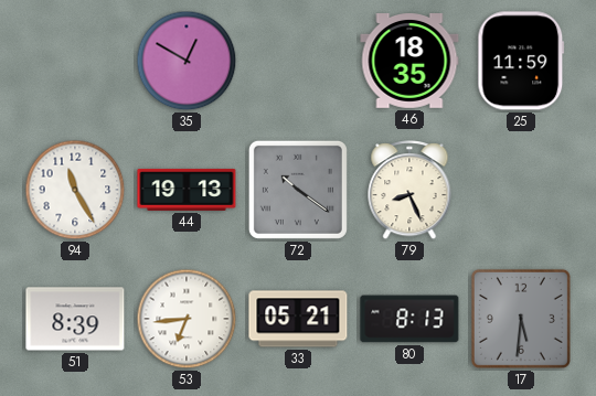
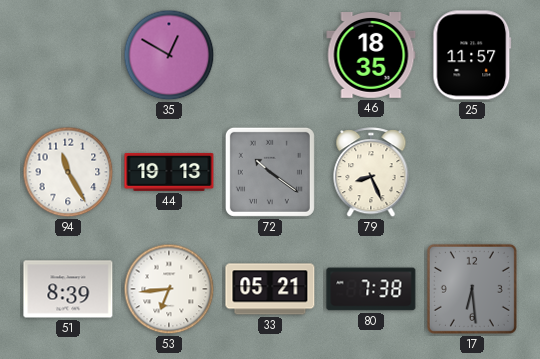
25: 11:59 -> 11:57 (472, 55)
80: 8:13 -> 7:38 (371, 289)
17: 5:31 -> 6:29 (472, 289)
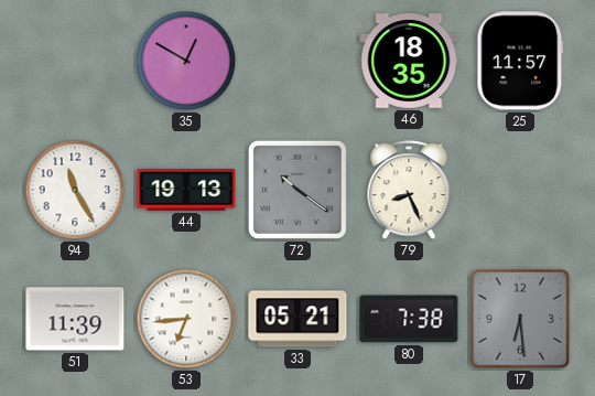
51: 8:39 -> 11:39 (75, 319)
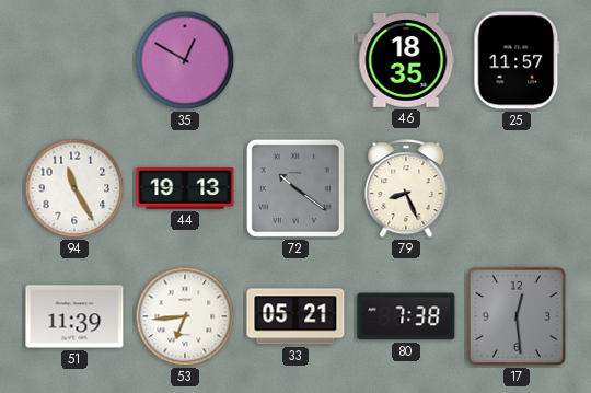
17: 6:29 -> 12:29 (517, 316)
